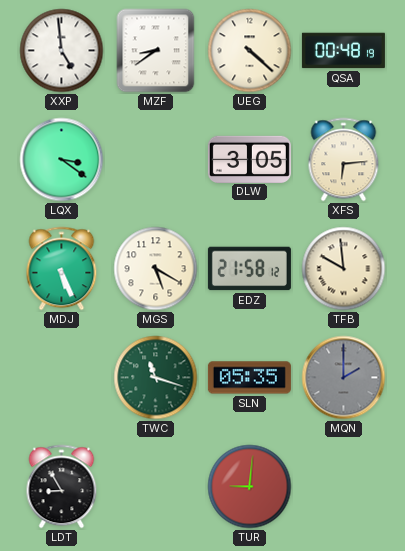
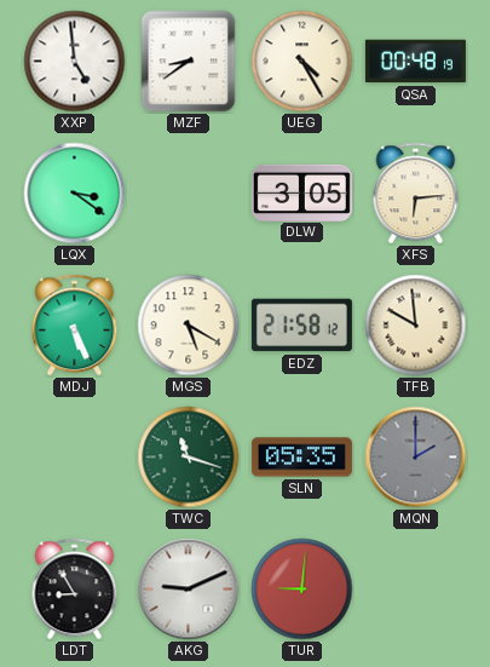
UEG: 4:22 -> 4:25 (302, 62)
AKG: none -> 9:11 (189, 590)
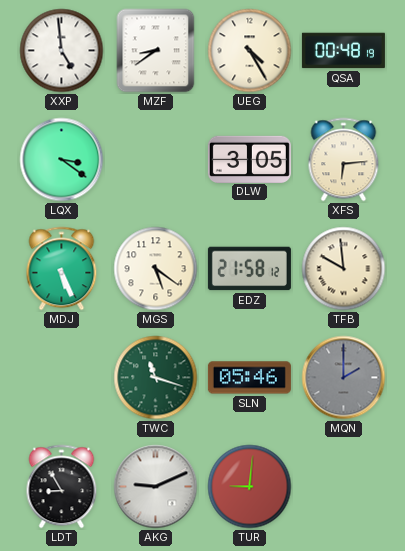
MGS: 5:20 -> 5:21 (156, 269)
SLN: 05:35 -> 05:46 (249, 378)
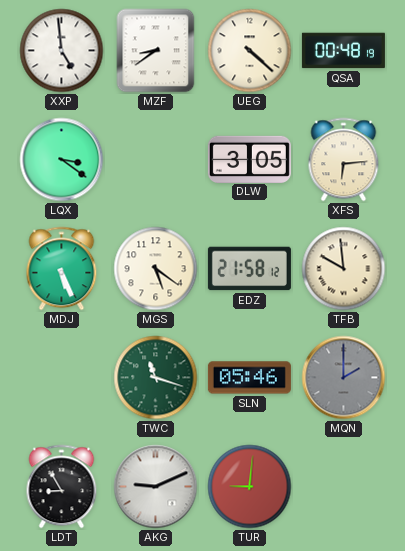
UEG: 4:25 -> 4:22 (250, 51)
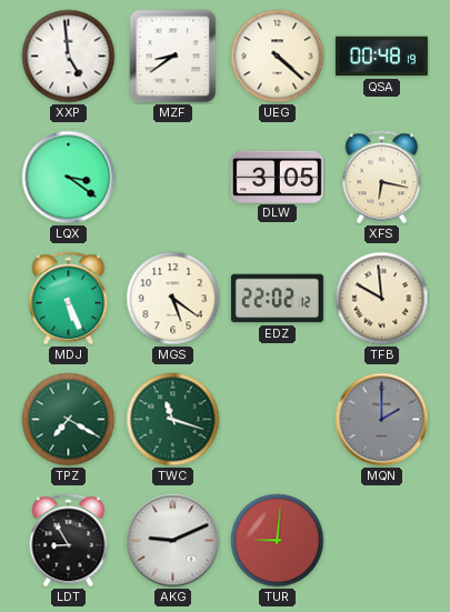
XFS: 6:14 -> 6:17 (382, 178)
EDZ: 21:58 -> 22:02 (277, 299)
TPZ: none -> 7:20 (69, 420)
SLN: 05:46 -> none (249, 378)
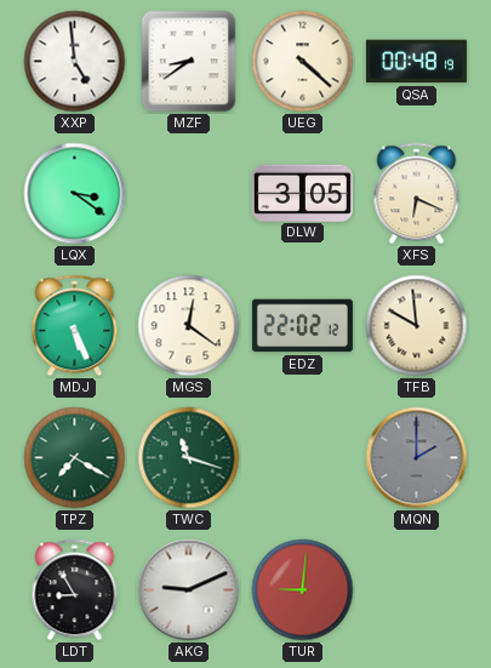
XFS: 6:17 -> 6:19 (417, 194)
MGS: 5:21 -> 12:21 (189, 326)
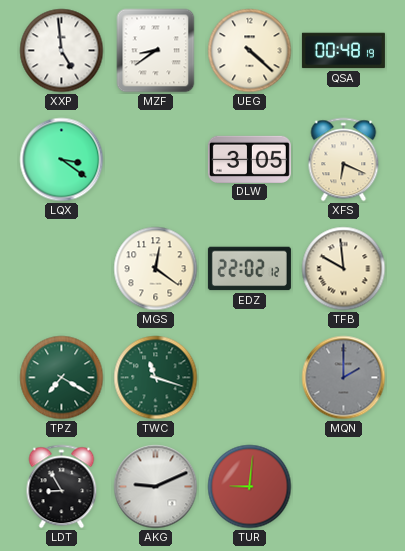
MDJ: 5:26 -> none (75, 326)
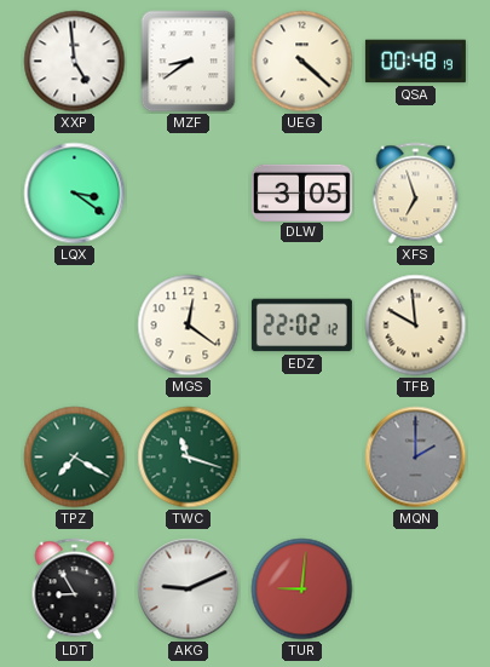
XFS: 6:19 -> 6:57 (416, 194)
